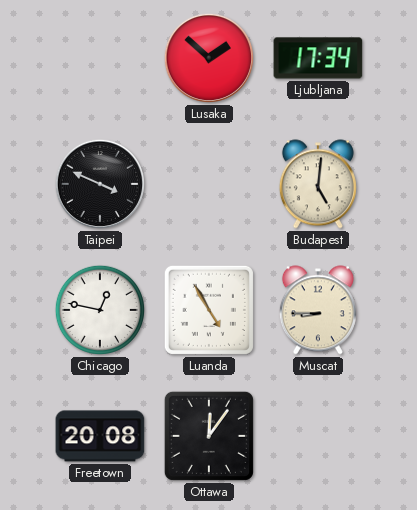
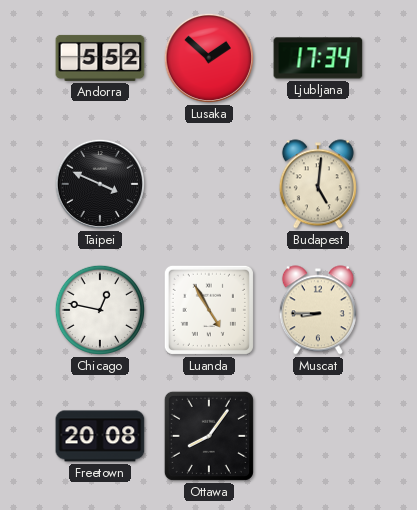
Andorra: none -> 5:52 (100, 58)
Ottawa: 12:06 -> 8:06 (209, 436)
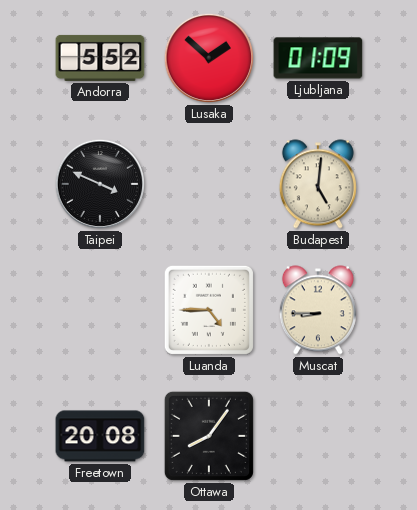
Ljubljana: 17:34 -> 01:09 (318, 58)
Chicago: 12:47 -> none (100, 310)
Luanda: 4:55 -> 4:45 (209, 310)
